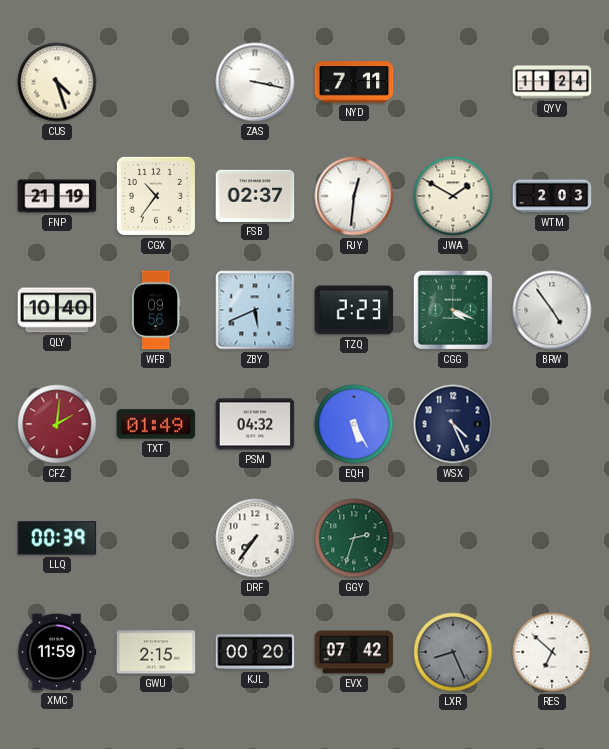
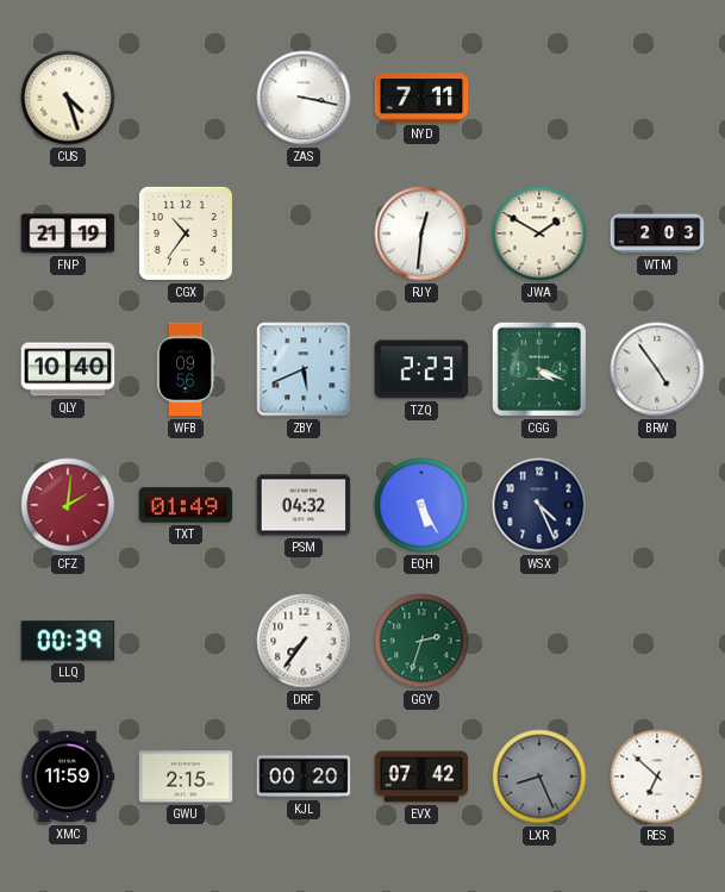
QYV: 11:24 -> none (552, 82)
FSB: 02:37 -> none (255, 196)
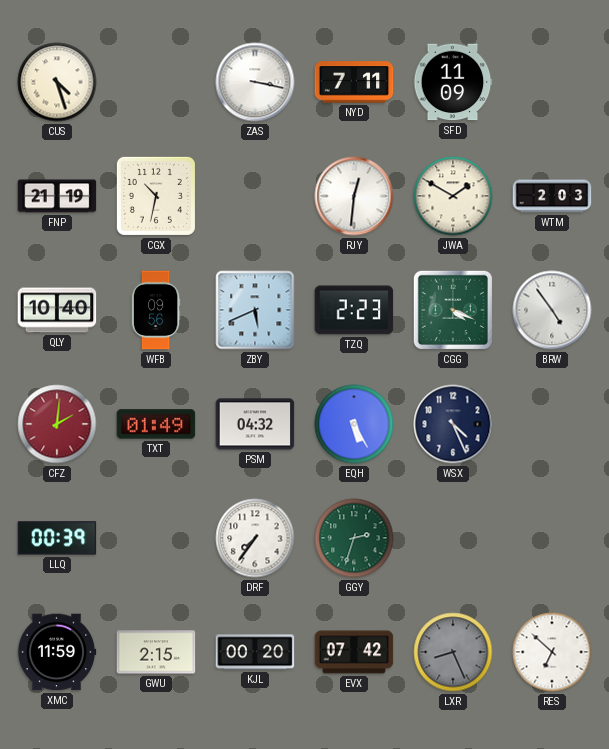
SFD: none -> 11:09 (453, 82)
CGX: 10:36 -> 10:32 (156, 196)
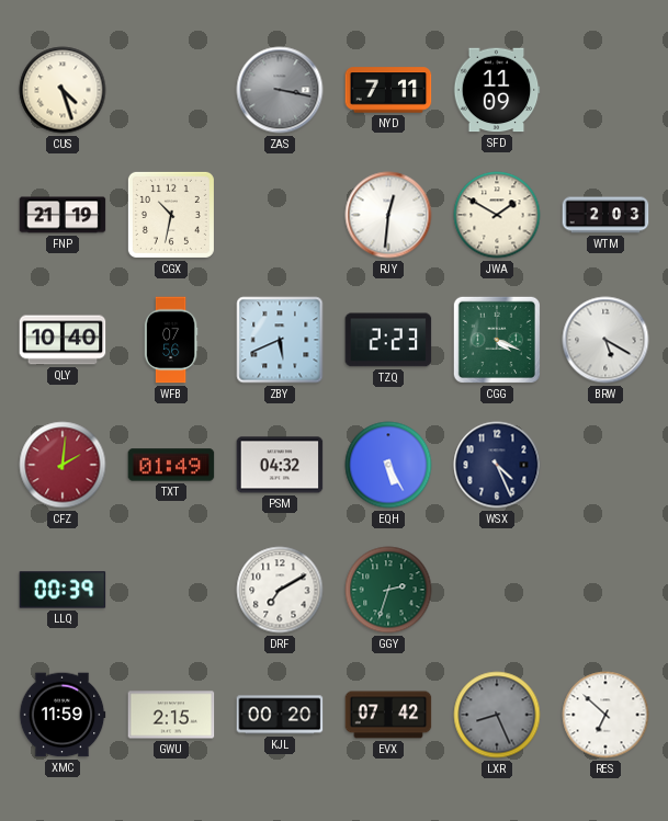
ZAS dial: white -> grey (280, 90)
WFB: 09:56 -> 07:56 (171, 340)
BRW: 4:54 -> 5:20 (605, 340)
DRF: 7:36 -> 7:10 (280, 590)
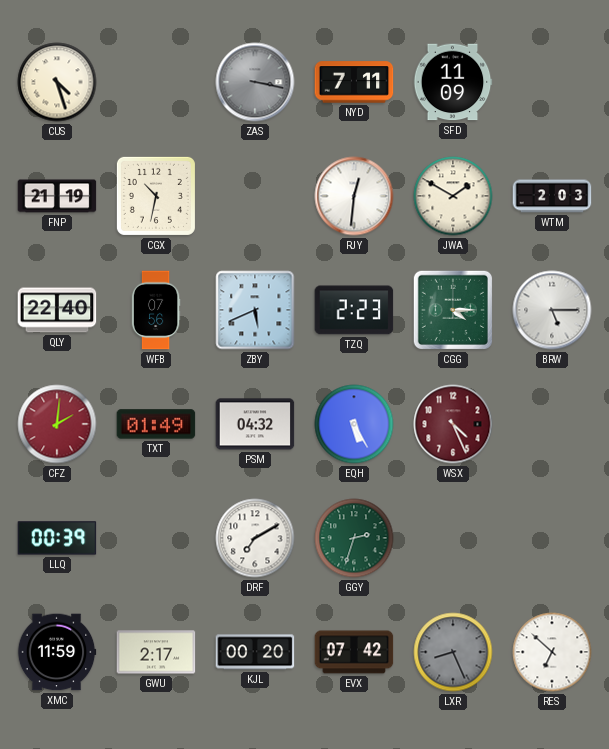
QLY: 10:40 -> 22:40 (57, 310)
CGG: 4:19 -> 4:15 (453, 310)
BRW: 5:20 -> 5:15 (552, 310)
WSX dial: navy -> burgundy (453, 424)
GWU: 2:15 -> 2:17 (156, 652)
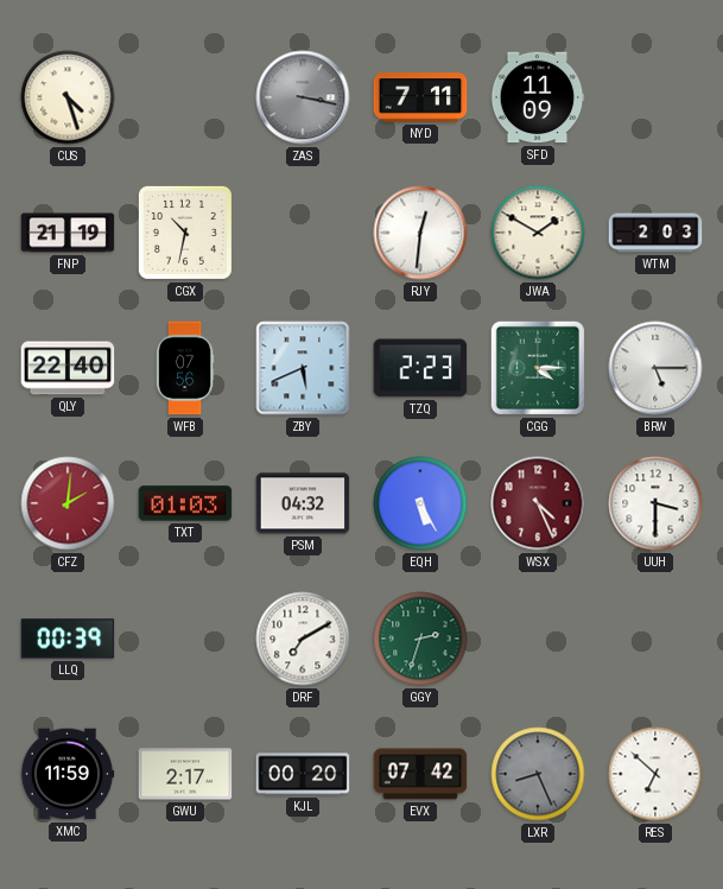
TXT: 01:49 -> 01:03 (185, 503)
UUH: none -> 3:30 (655, 503)
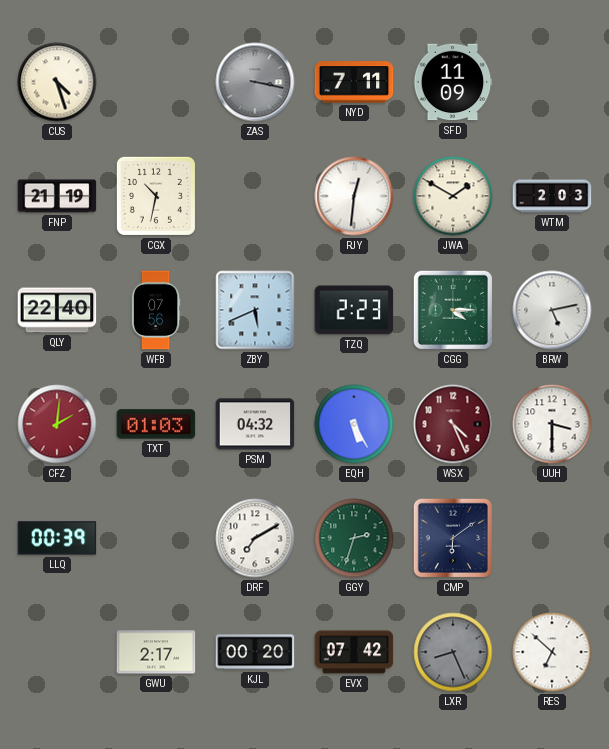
BRW: 5:15 -> 5:13 (552, 310)
CMP: none -> 6:09 (453, 538)
XMC: 11:59 -> none (68, 774)
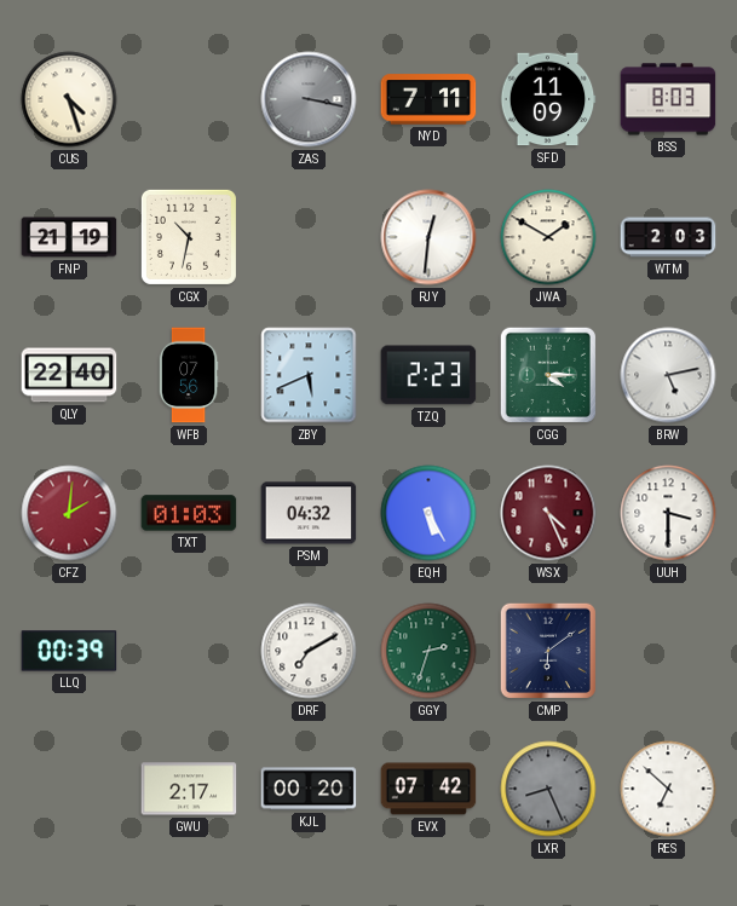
BSS: none -> 8:03 (668, 99)
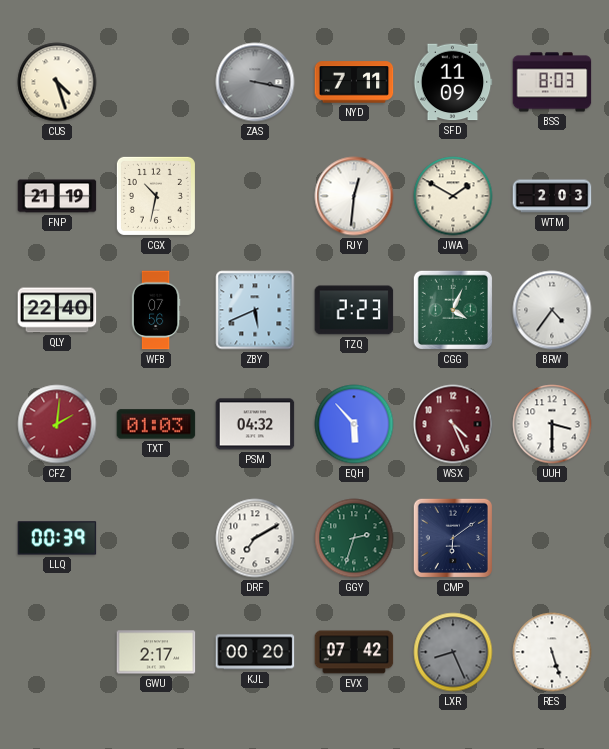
CGG: 4:15 -> 4:04 (453, 310)
BRW: 5:13 -> 4:36 (552, 310)
EQH: 5:25 -> 5:53 (354, 424)
RES: 6:52 -> 5:27 (552, 652)
